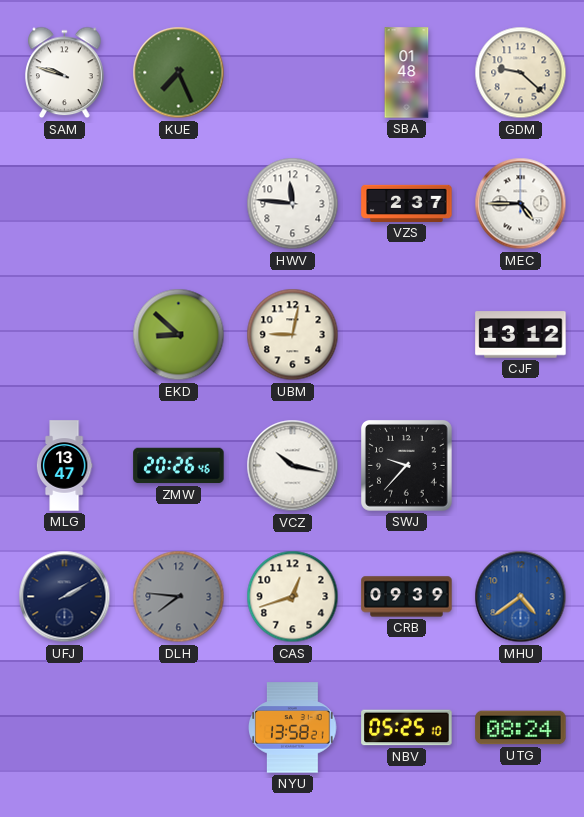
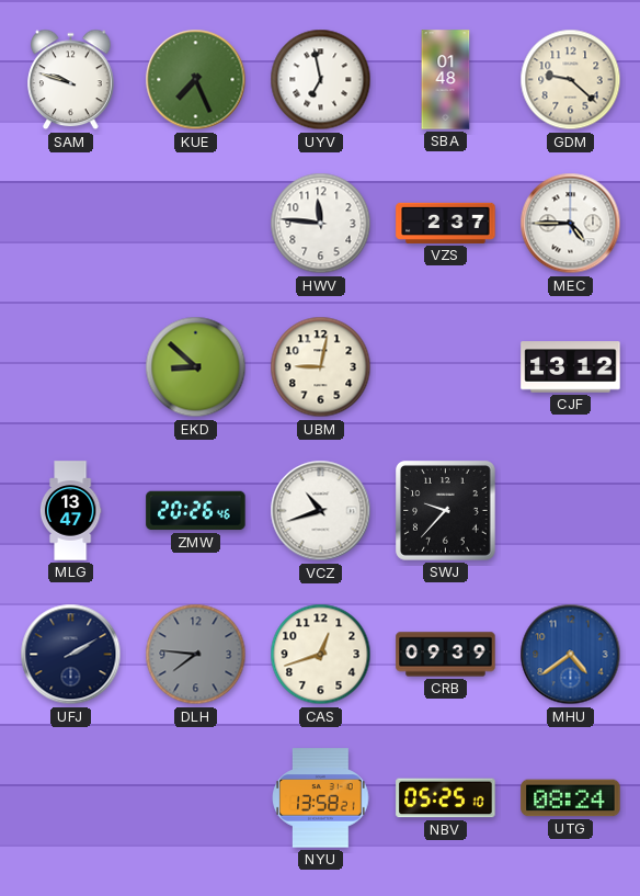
UYV: none -> 6:58 (321, 80)
VCZ: 10:17 -> 10:42 (321, 511)
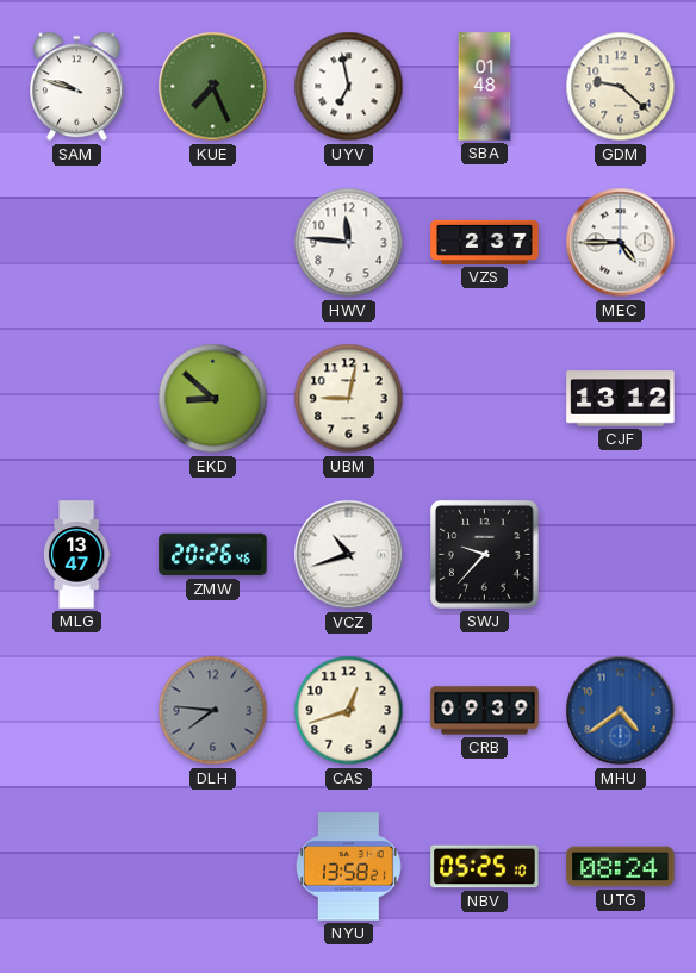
UFJ: 2:10 -> none (71, 655)
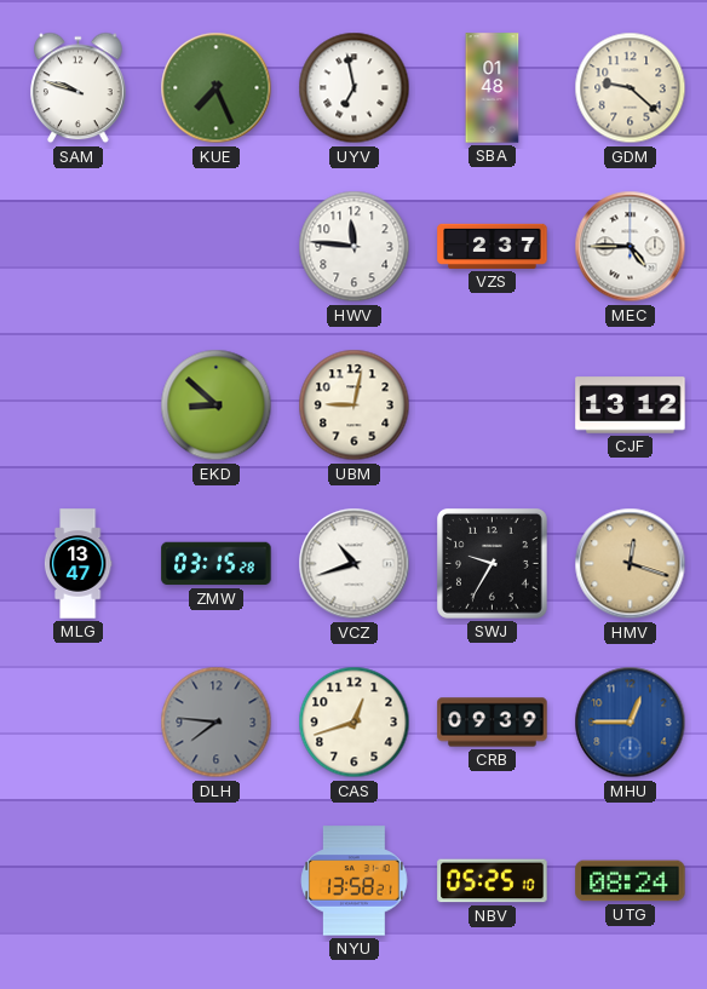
ZMW: 20:26 -> 03:15 (217, 564)
SWJ: 9:37 -> 9:35 (493, 564)
HMV: none -> 12:18 (631, 564)
MHU: 4:39 -> 12:45 (631, 723)
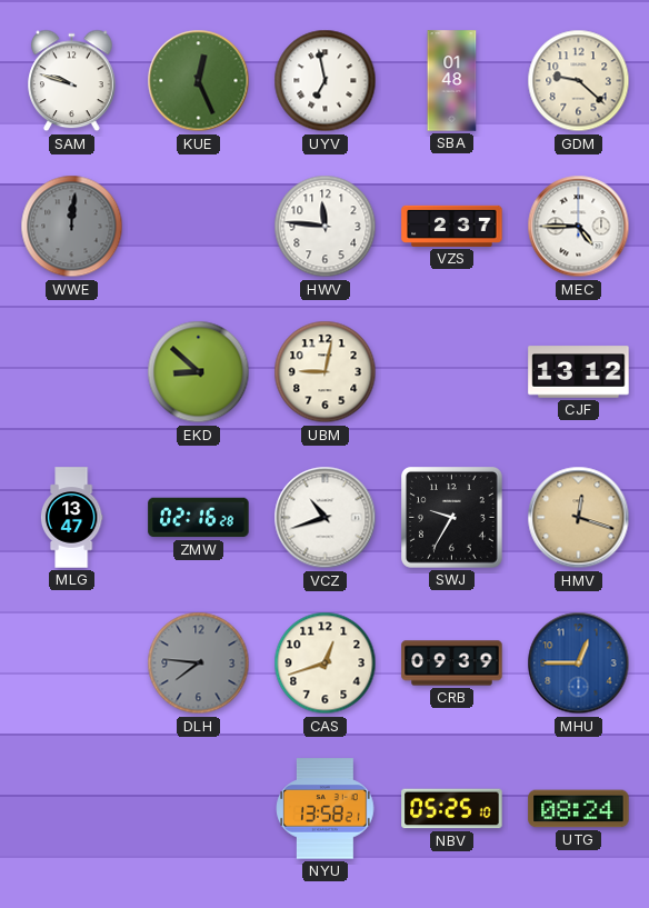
KUE: 7:26 -> 12:26 (199, 81)
WWE: none -> 12:01 (72, 227)
ZMW: 03:15 -> 02:16 (199, 518)
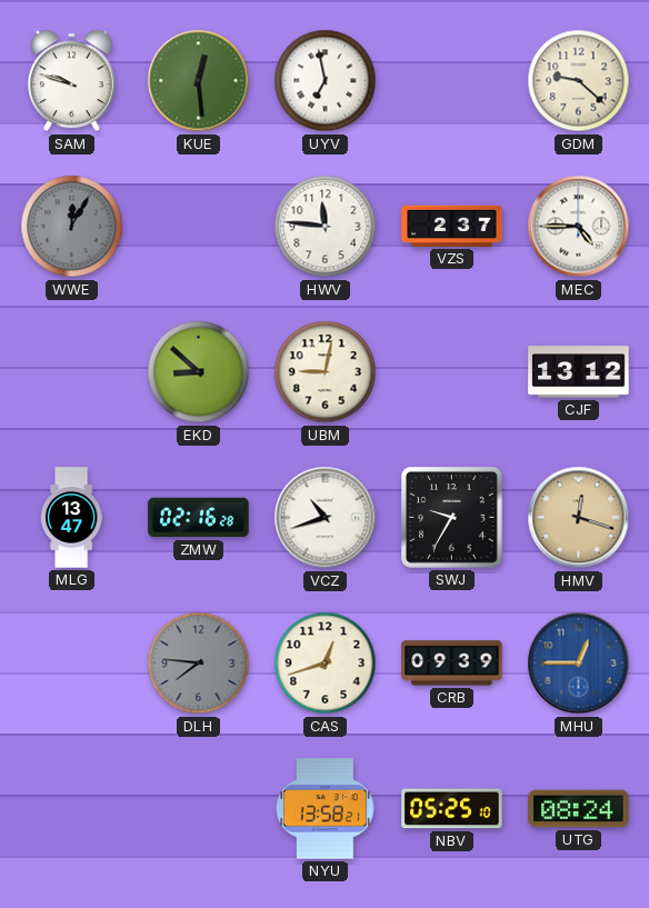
KUE: 12:26 -> 12:29 (199, 81)
SBA: 01:48 -> none (452, 81)
WWE: 12:01 -> 12:05 (72, 227)
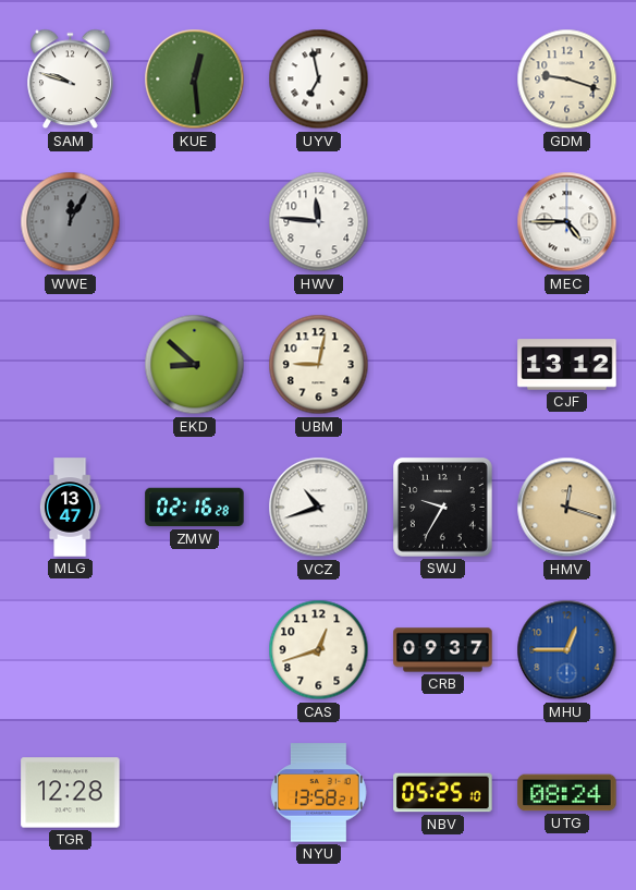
GDM: 9:22 -> 9:18 (567, 80)
VZS: 2:37 -> none (452, 226)
DLH: 7:46 -> none (199, 663)
CRB: 09:39 -> 09:37 (443, 650)
TGR: none -> 12:28 (71, 793)
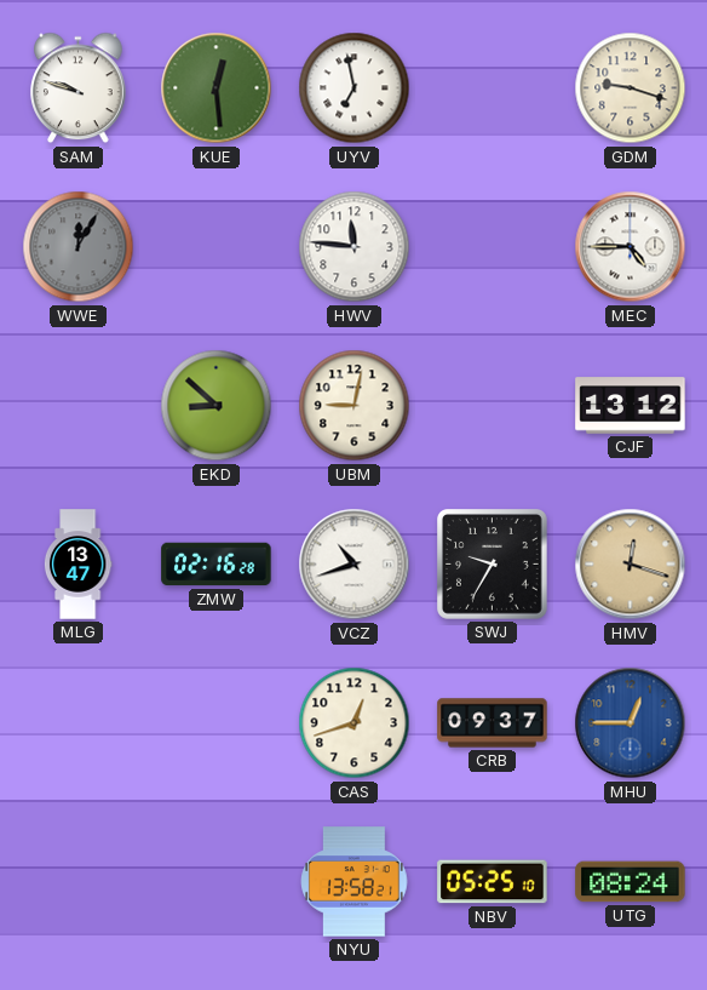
TGR: 12:28 -> none (71, 793)
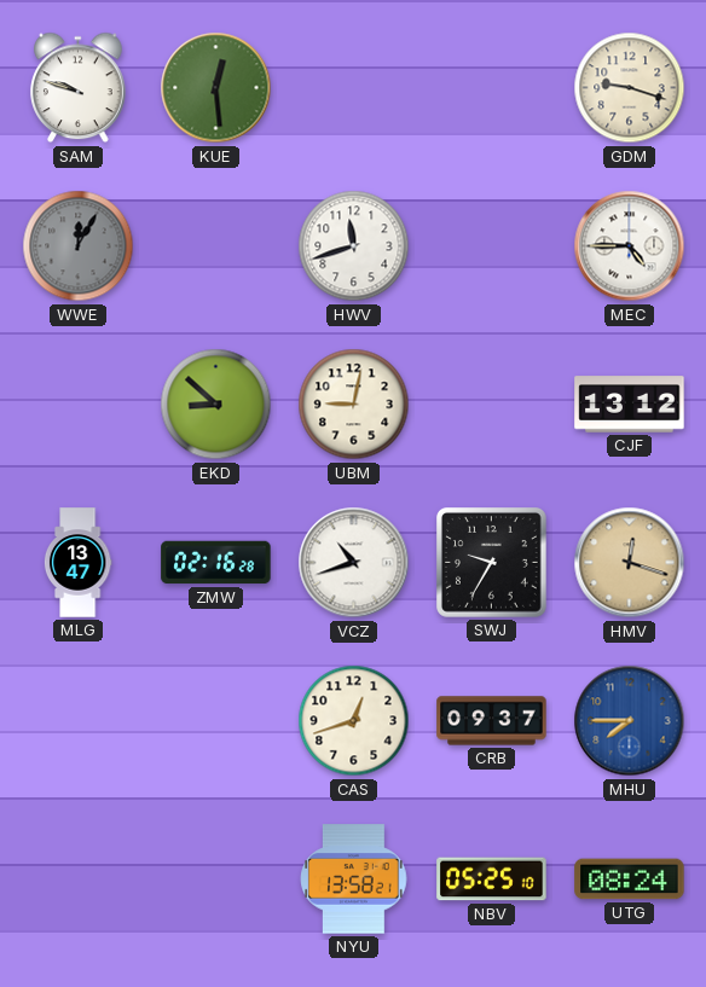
UYV: 6:58 -> none (355, 88)
HWV: 11:46 -> 11:42 (354, 246)
MHU: 12:45 -> 7:45 (630, 721)
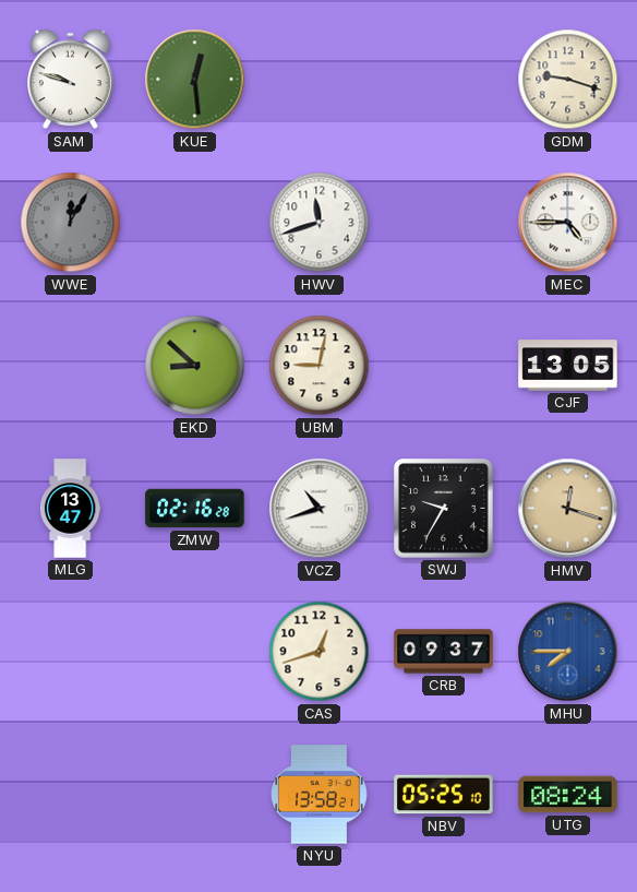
CJF: 13:12 -> 13:05 (568, 366)
